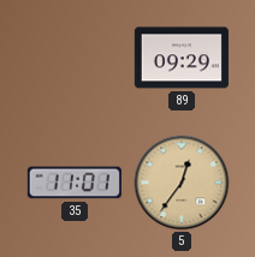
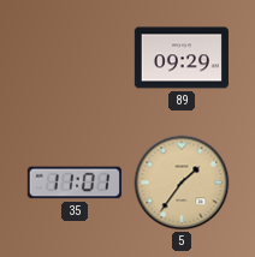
5: 12:36 -> 1:36 (182, 183)
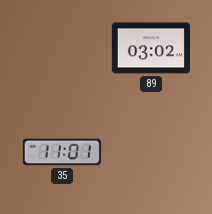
89: 09:29 -> 03:02 (151, 48)
5: 1:36 -> none (182, 183)
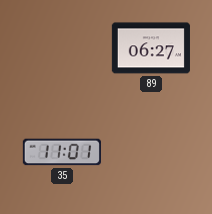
89: 03:02 -> 06:27 (151, 48)
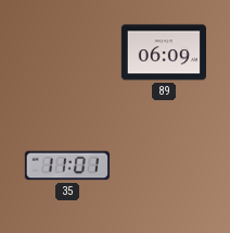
89: 06:27 -> 06:09 (164, 52)
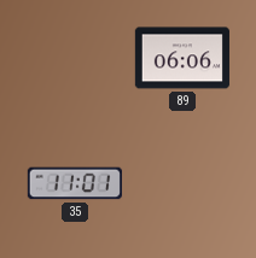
89: 06:09 -> 06:06 (182, 58)
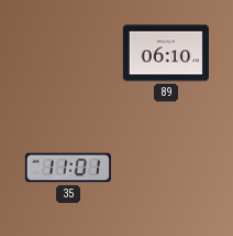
89: 06:06 -> 06:10 (166, 53)
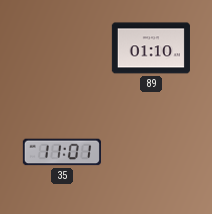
89: 06:10 -> 01:10 (151, 48)
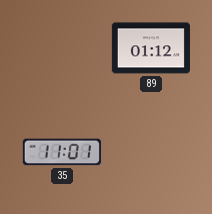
89: 01:10 -> 01:12 (151, 48)
